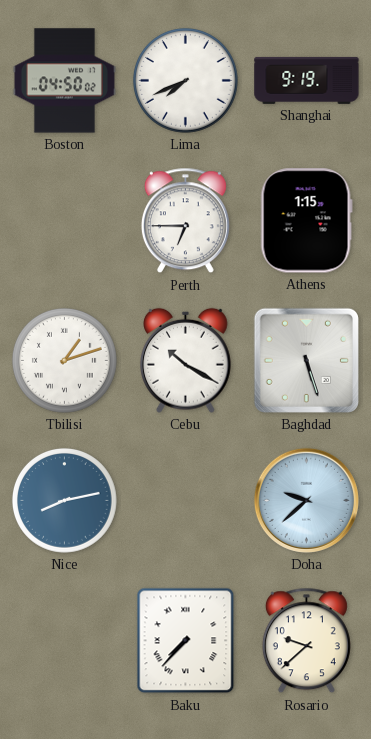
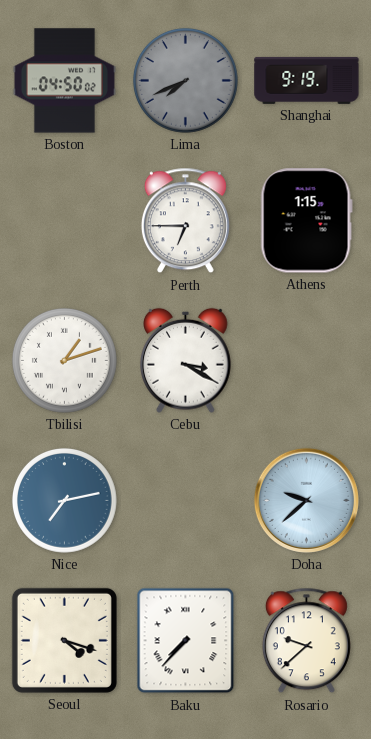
Lima dial: white -> grey (185, 80)
Cebu: 10:20 -> 3:20 (186, 360)
Baghdad: 5:27 -> none (306, 360)
Nice: 8:13 -> 7:13 (64, 500)
Seoul: none -> 4:18 (64, 640)
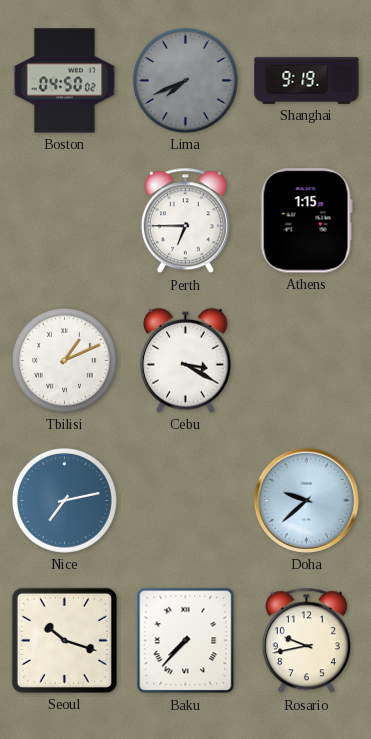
Tbilisi: 1:12 -> 1:11 (64, 360)
Seoul: 4:18 -> 10:18 (64, 640)
Rosario: 9:38 -> 9:43 (306, 641)
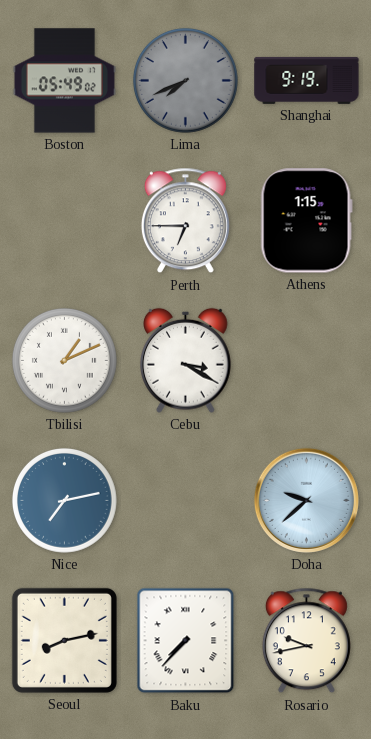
Boston: 04:50 -> 05:49 (64, 81)
Seoul: 10:18 -> 8:13 (64, 640)
